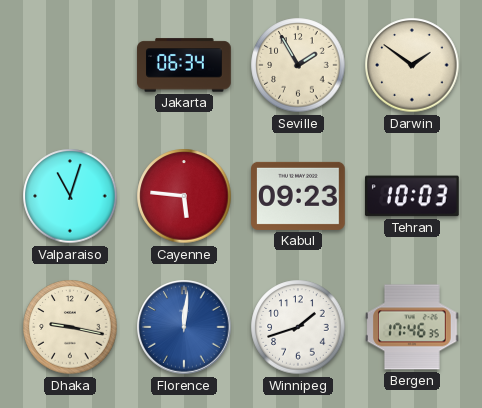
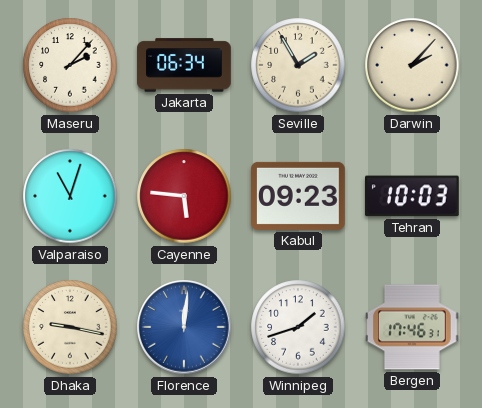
Maseru: none -> 2:07 (70, 65)
Darwin: 1:51 -> 2:07 (412, 65)
Bergen: 17:46:35 -> 17:46:31 (413, 327)
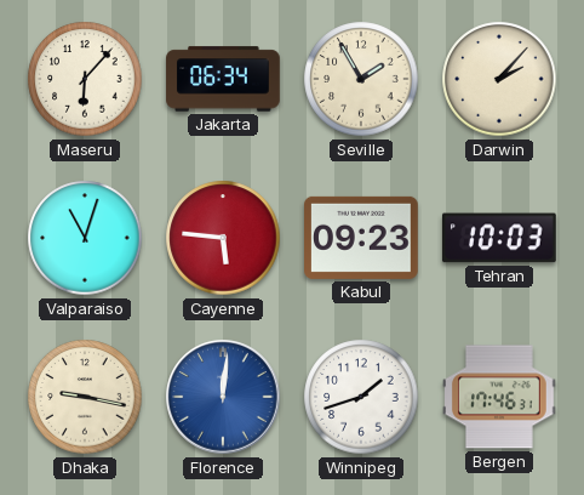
Maseru: 2:07 -> 6:07 (85, 79)
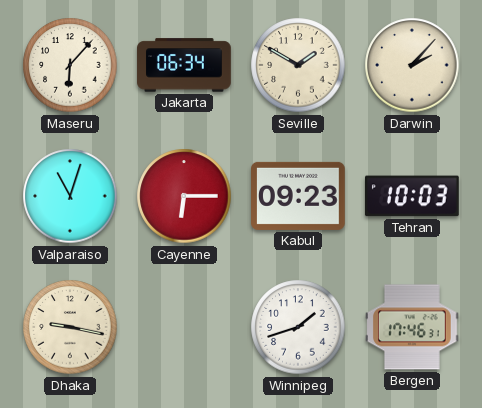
Seville: 1:55 -> 1:50 (298, 65)
Cayenne: 5:46 -> 6:15 (184, 196)
Florence: 12:01 -> none (223, 397)
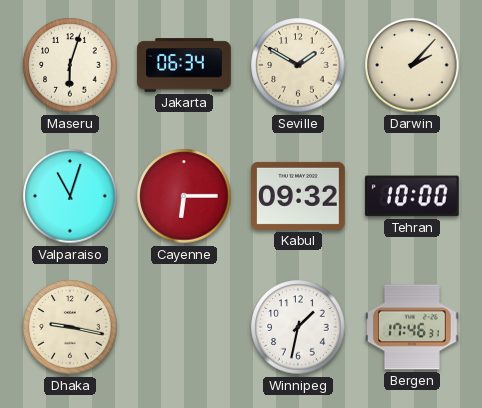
Maseru: 6:07 -> 6:03 (70, 65)
Kabul: 09:23 -> 09:32 (299, 196)
Tehran: 10:03 -> 10:00 (412, 196)
Winnipeg: 1:42 -> 1:32 (298, 327)
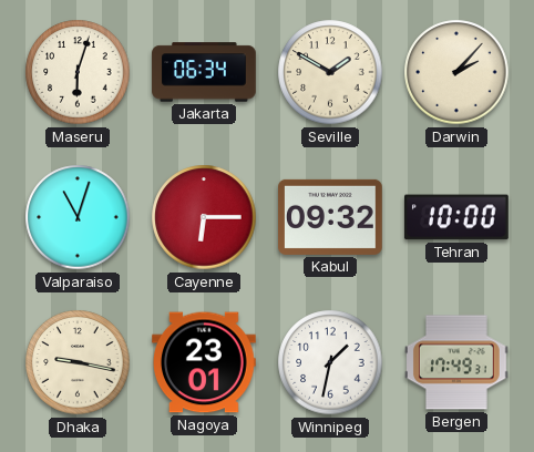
Nagoya: none -> 23:01 (205, 362)
Bergen: 17:46 -> 17:49 (458, 362)
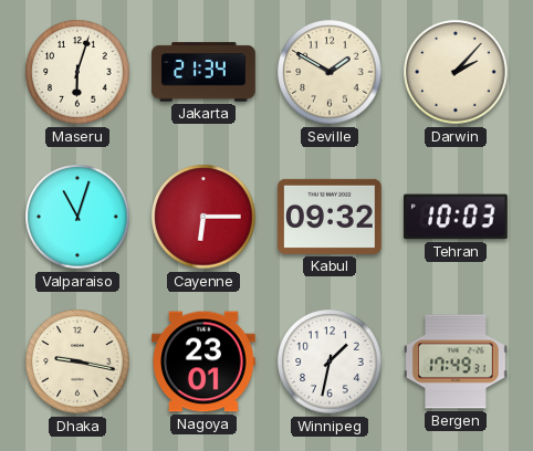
Jakarta: 06:34 -> 21:34 (203, 72)
Tehran: 10:00 -> 10:03 (456, 217)
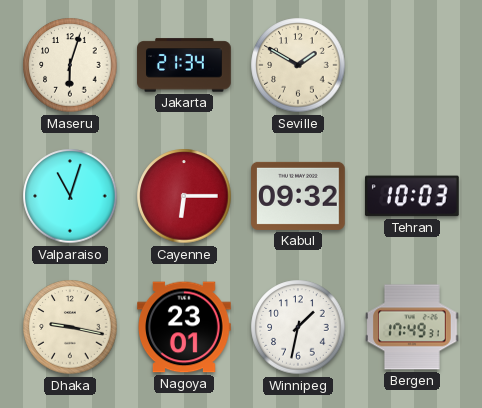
Darwin: 2:07 -> none (456, 72)
